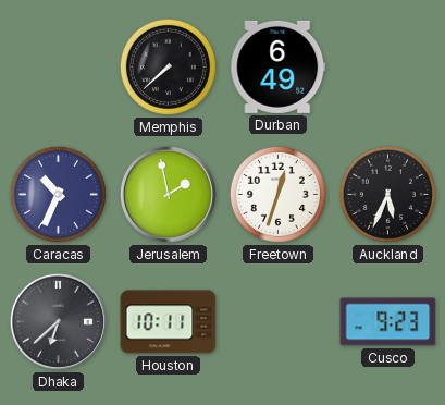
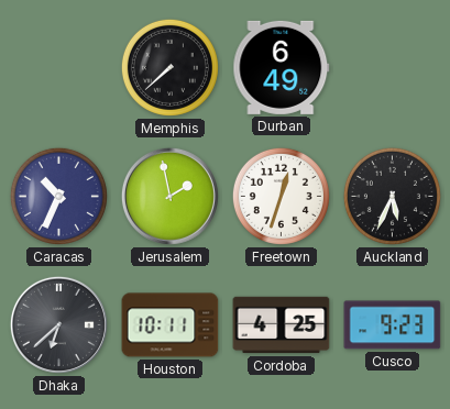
Cordoba: none -> 4:25 (282, 325)
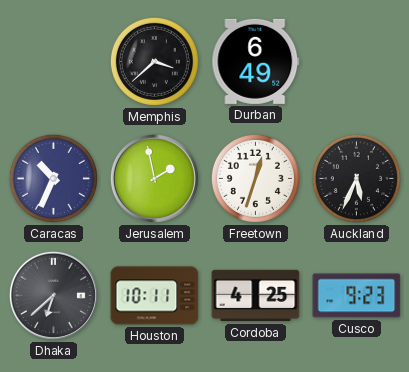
Memphis: 7:38 -> 3:38 (154, 61)
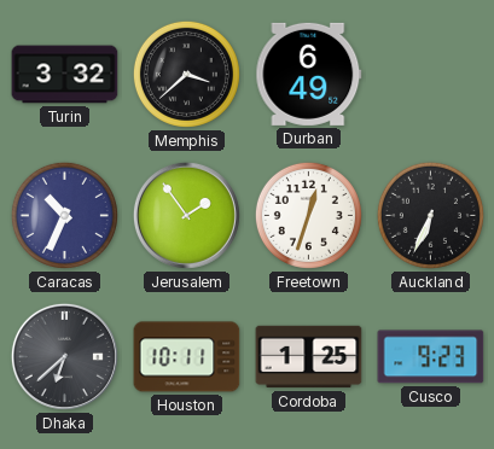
Turin: none -> 3:32 (65, 75)
Jerusalem: 1:58 -> 1:54 (186, 215)
Auckland: 5:34 -> 6:34 (430, 215)
Cordoba: 4:25 -> 1:25 (309, 357)
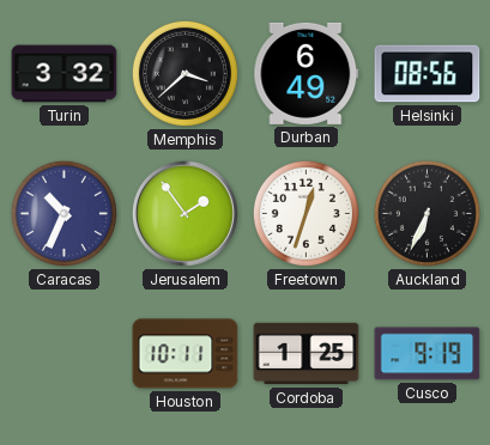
Helsinki: none -> 08:56 (428, 74)
Dhaka: 6:38 -> none (64, 356)
Cusco: 9:23 -> 9:19 (428, 354)
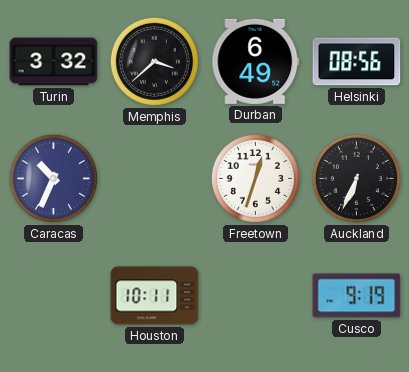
Jerusalem: 1:54 -> none (184, 213)
Cordoba: 1:25 -> none (307, 354)
